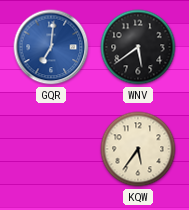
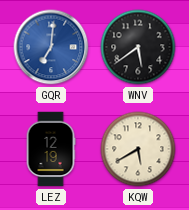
LEZ: none -> 12:19 (51, 149)
KQW: 5:36 -> 5:40 (138, 149)
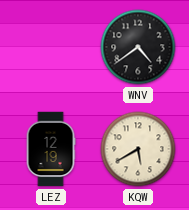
GQR: 7:01 -> none (51, 47)
WNV: 5:39 -> 4:39 (138, 47)
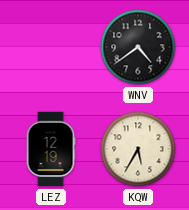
KQW: 5:40 -> 5:35 (138, 149)
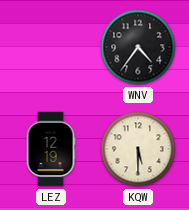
WNV: 4:39 -> 4:36 (138, 47)
KQW: 5:35 -> 5:30 (138, 149)
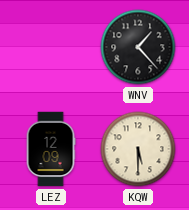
WNV: 4:36 -> 1:23 (138, 47)
LEZ: 12:19 -> 12:09 (51, 149)
